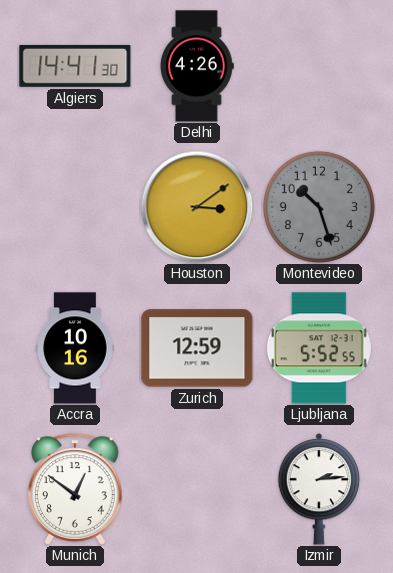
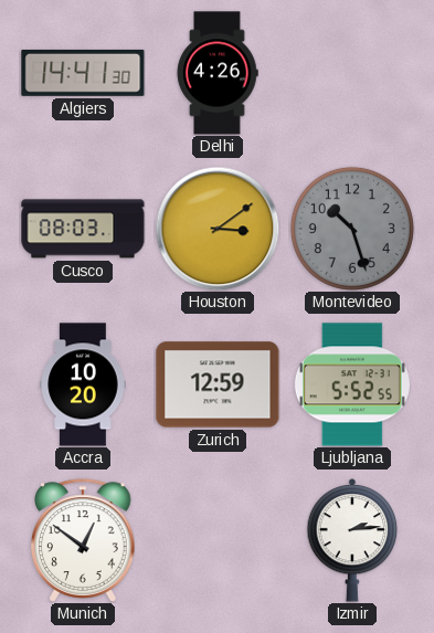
Cusco: none -> 08:03 (83, 229)
Accra: 10:16 -> 10:20 (83, 384)
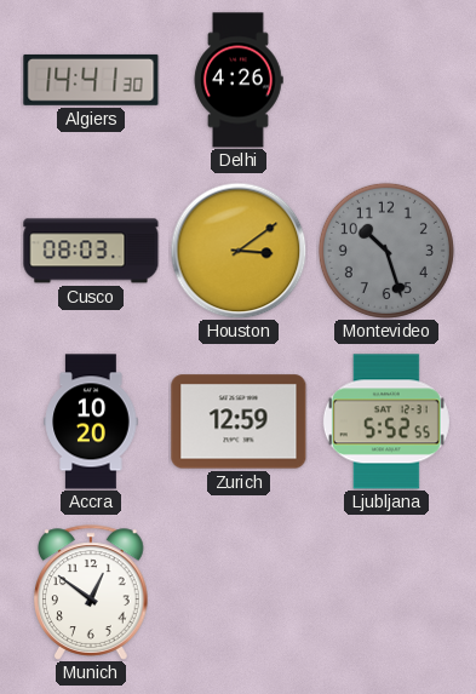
Izmir: 2:14 -> none (352, 541)
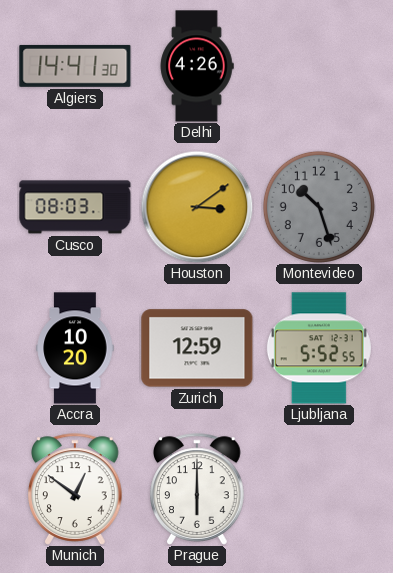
Prague: none -> 6:00 (197, 489)
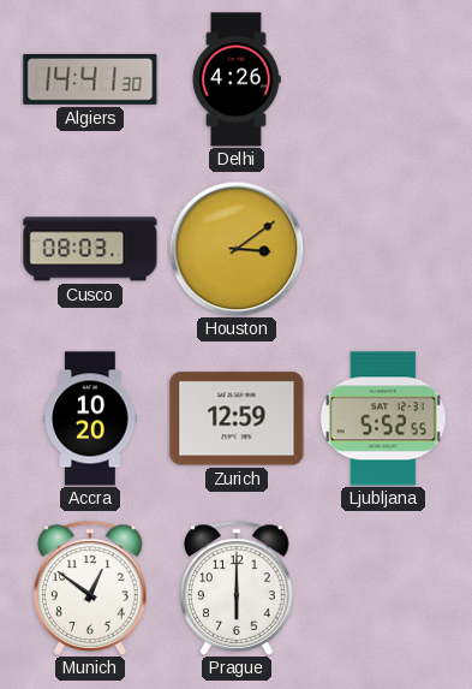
Montevideo: 10:27 -> none (319, 207)
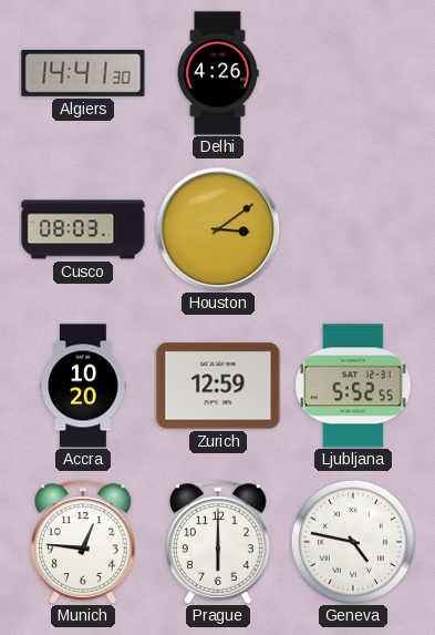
Munich: 12:51 -> 12:46 (83, 542)
Geneva: none -> 4:47 (353, 542)
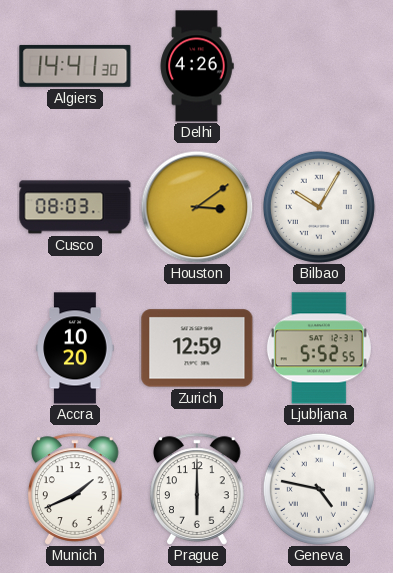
Bilbao: none -> 10:05 (319, 207)
Munich: 12:46 -> 1:41 (75, 489)
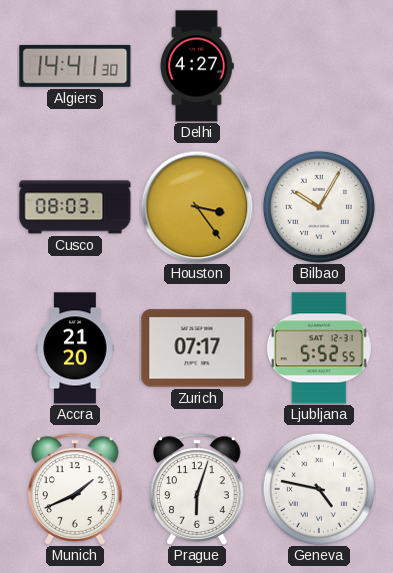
Delhi: 4:26 -> 4:27 (197, 66)
Houston: 3:09 -> 3:24 (197, 207)
Accra: 10:20 -> 21:20 (75, 348)
Zurich: 12:59 -> 07:17 (197, 348)
Prague: 6:00 -> 6:03 (197, 489)
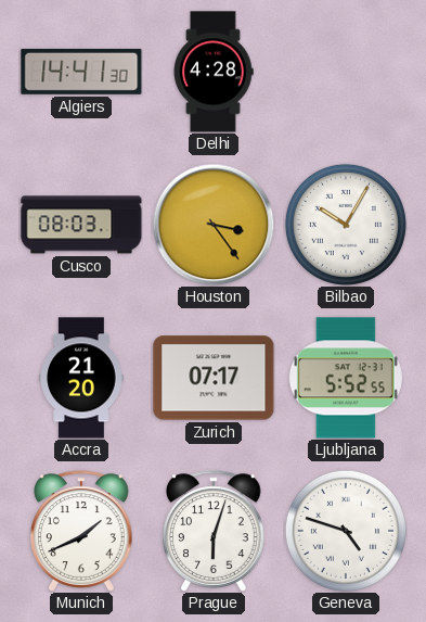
Delhi: 4:27 -> 4:28 (214, 72)
Geneva: 4:47 -> 4:48 (346, 531)
